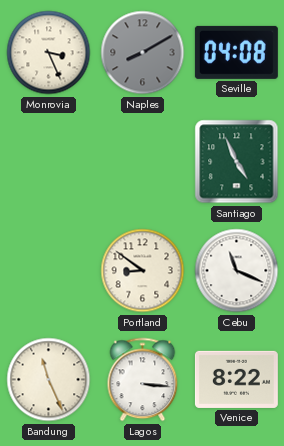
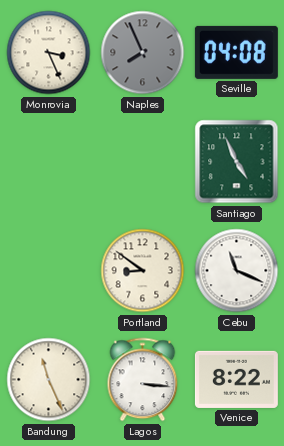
Naples: 8:10 -> 7:56 (143, 53)
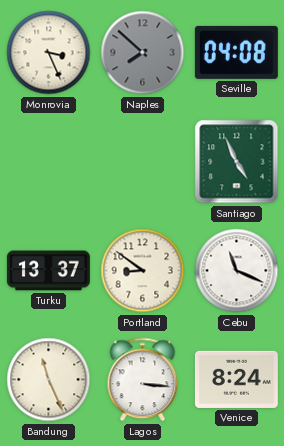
Naples: 7:56 -> 7:52 (143, 53)
Turku: none -> 13:37 (48, 271)
Venice: 8:22 -> 8:24 (236, 379)
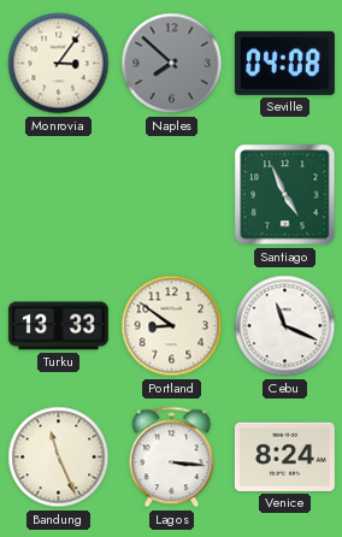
Monrovia: 3:26 -> 3:06 (59, 64)
Turku: 13:37 -> 13:33 (58, 326)
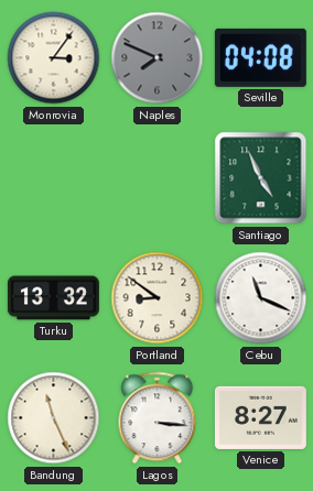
Naples: 7:52 -> 7:49 (158, 58)
Turku: 13:33 -> 13:32 (53, 298)
Venice: 8:24 -> 8:27 (260, 417)
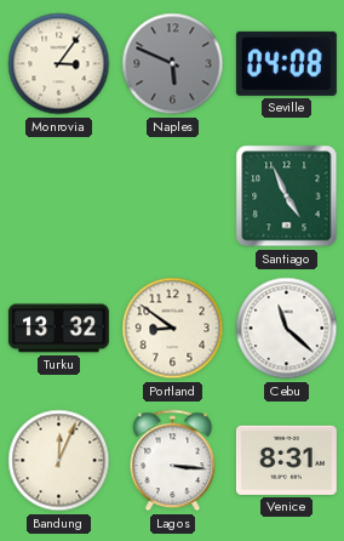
Naples: 7:49 -> 5:49 (173, 64)
Cebu: 11:19 -> 11:22 (287, 329)
Bandung: 11:26 -> 12:04 (59, 461)
Venice: 8:27 -> 8:31 (286, 460)
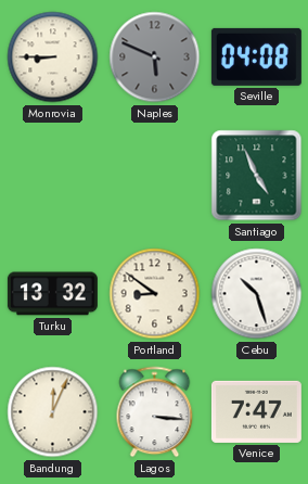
Monrovia: 3:06 -> 8:45 (53, 58)
Cebu: 11:22 -> 10:27 (257, 294)
Venice: 8:31 -> 7:47 (256, 411)
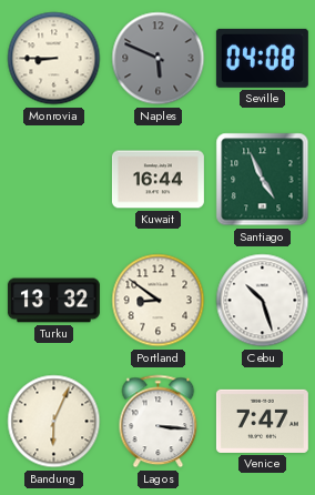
Kuwait: none -> 16:44 (157, 180)
Bandung: 12:04 -> 6:04 (54, 422)
